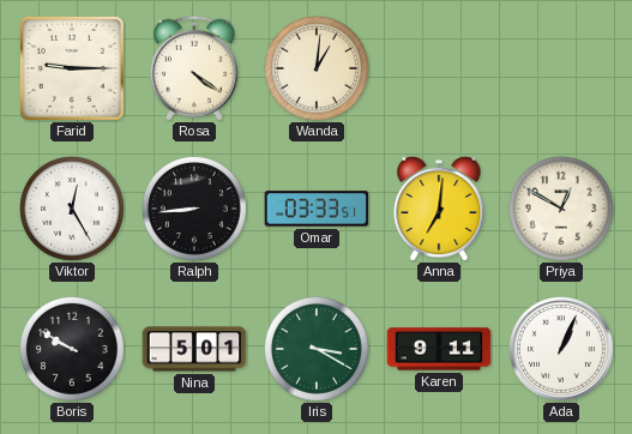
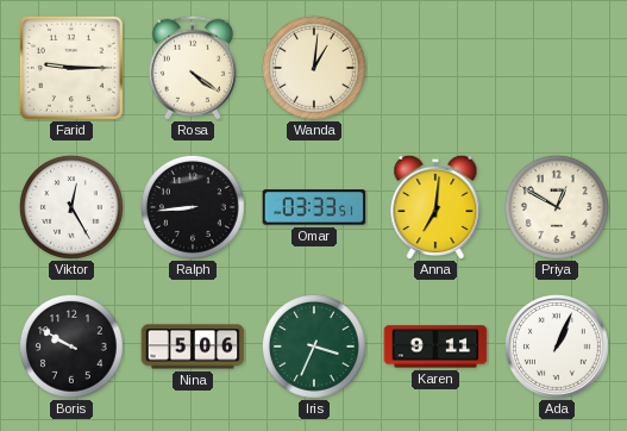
Nina: 5:01 -> 5:06 (193, 346)
Iris: 3:20 -> 3:34 (314, 346)
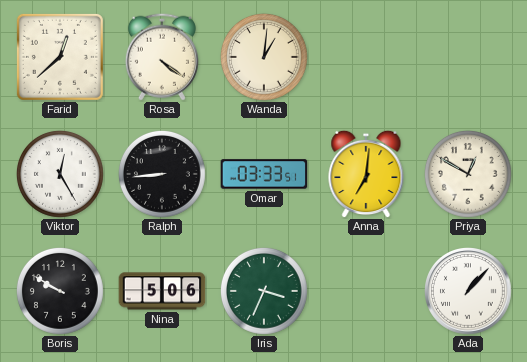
Farid: 9:15 -> 12:38 (60, 57)
Karen: 9:11 -> none (435, 346)
Ada: 1:04 -> 1:07 (469, 292)
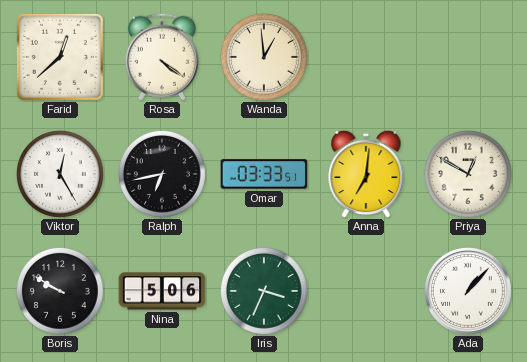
Wanda: 1:01 -> 12:59 (264, 57)
Ralph: 8:44 -> 6:43 (162, 174)
